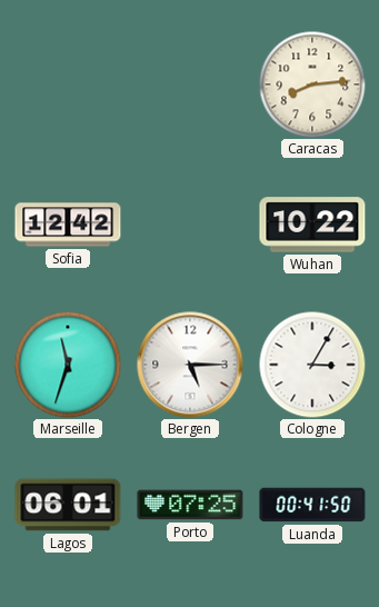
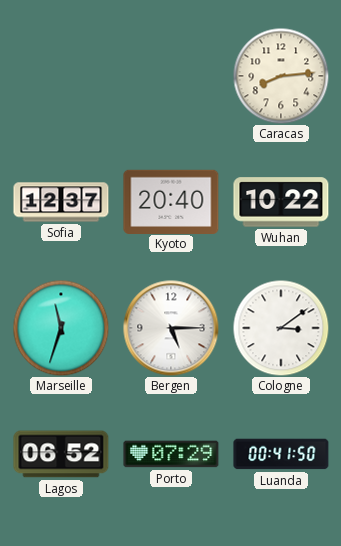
Sofia: 12:42 -> 12:37 (61, 202)
Kyoto: none -> 20:40 (171, 201)
Cologne: 3:05 -> 3:09 (281, 328)
Lagos: 06:01 -> 06:52 (61, 454)
Porto: 07:25 -> 07:29 (171, 454)
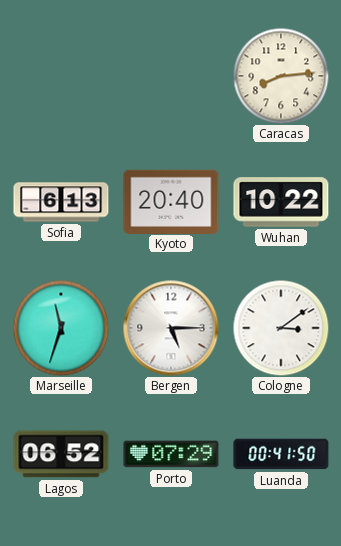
Sofia: 12:37 -> 6:13 (61, 202)
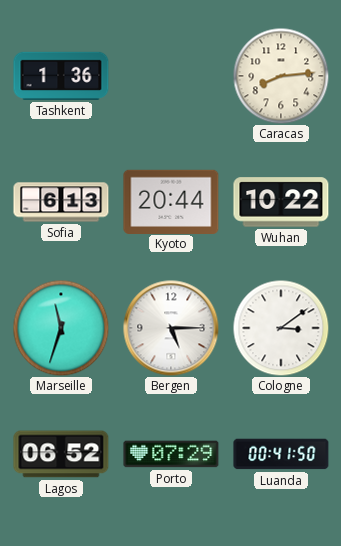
Tashkent: none -> 1:36 (61, 76)
Kyoto: 20:40 -> 20:44 (171, 201)
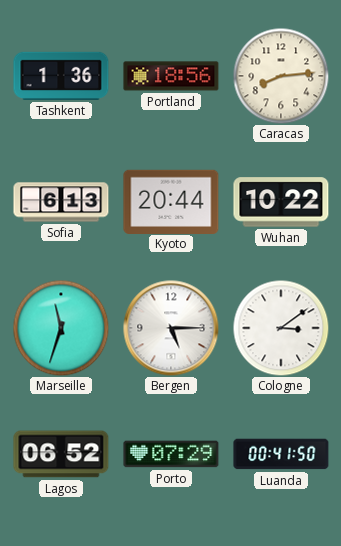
Portland: none -> 18:56 (171, 76)
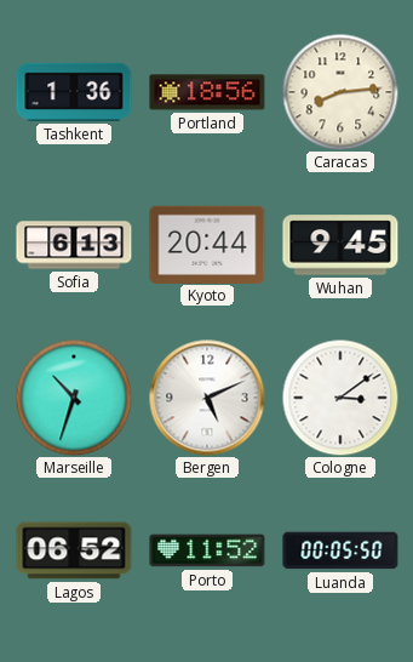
Wuhan: 10:22 -> 9:45 (340, 245)
Marseille: 11:33 -> 10:33 (74, 398)
Bergen: 5:15 -> 5:11 (207, 398)
Porto: 07:29 -> 11:52 (207, 550)
Luanda: 00:41 -> 00:05 (340, 550)
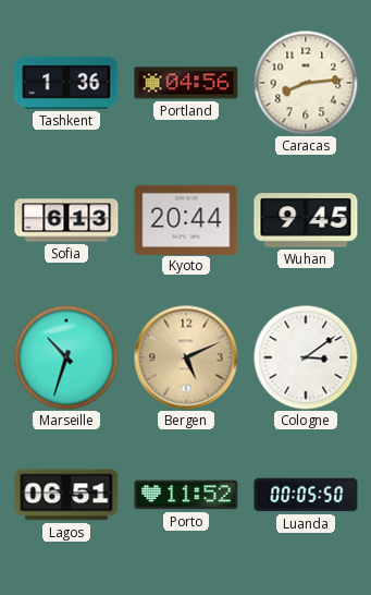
Portland: 18:56 -> 04:56 (186, 83)
Bergen dial: white -> champagne (186, 357)
Lagos: 06:52 -> 06:51 (66, 495)
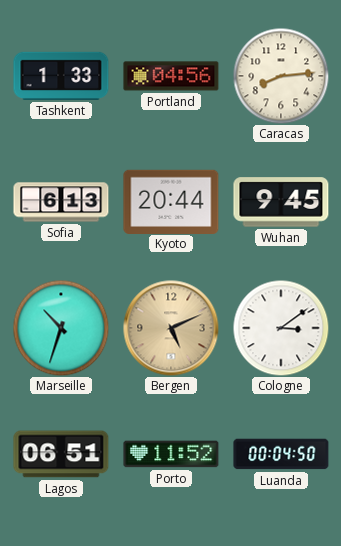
Tashkent: 1:36 -> 1:33 (61, 76)
Luanda: 00:05 -> 00:04 (281, 454)
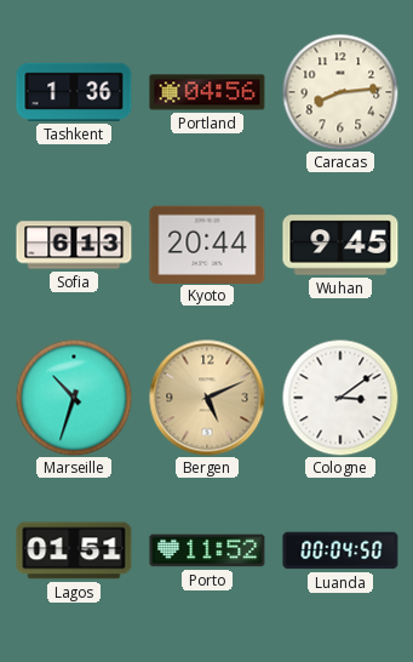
Tashkent: 1:33 -> 1:36 (74, 92)
Lagos: 06:51 -> 01:51 (74, 550)
